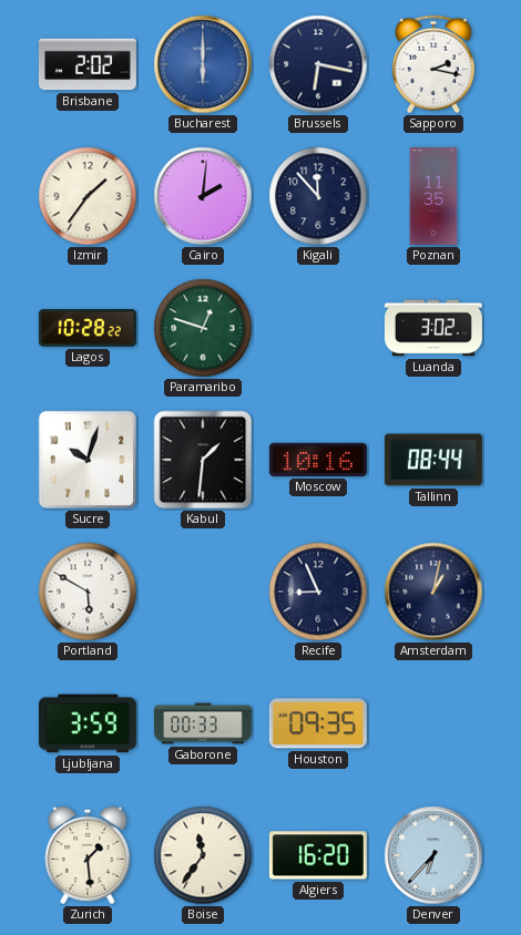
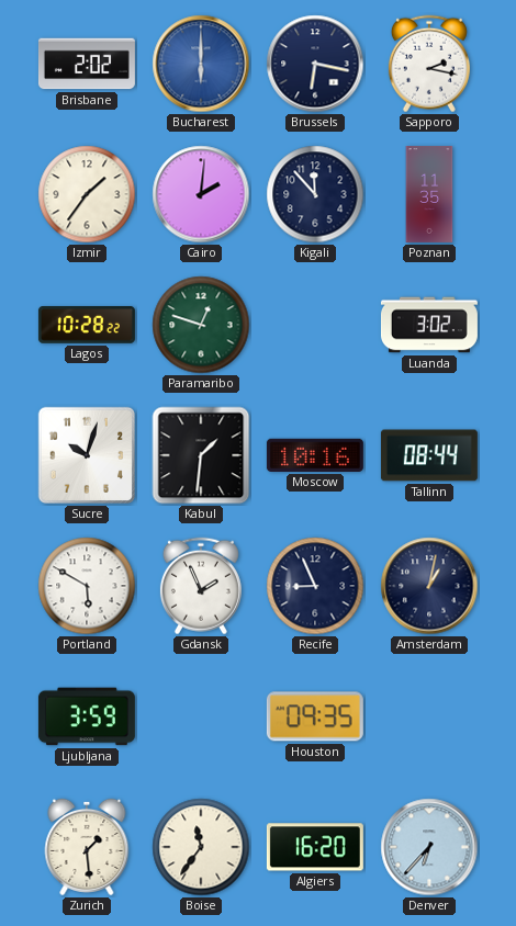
Gdansk: none -> 1:56 (201, 586)
Gaborone: 00:33 -> none (203, 723)
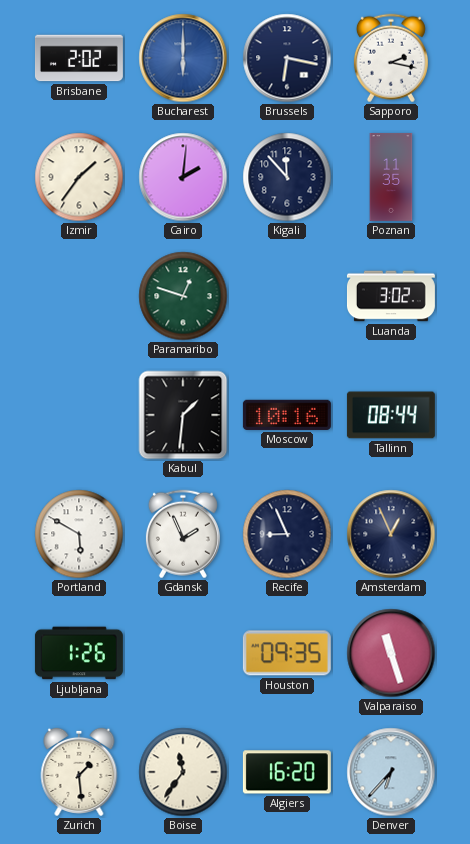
Lagos: 10:28 -> none (87, 326)
Sucre: 10:03 -> none (87, 455)
Amsterdam: 1:02 -> 12:56 (391, 534)
Ljubljana: 3:59 -> 1:26 (79, 653)
Valparaiso: none -> 11:27 (391, 653)
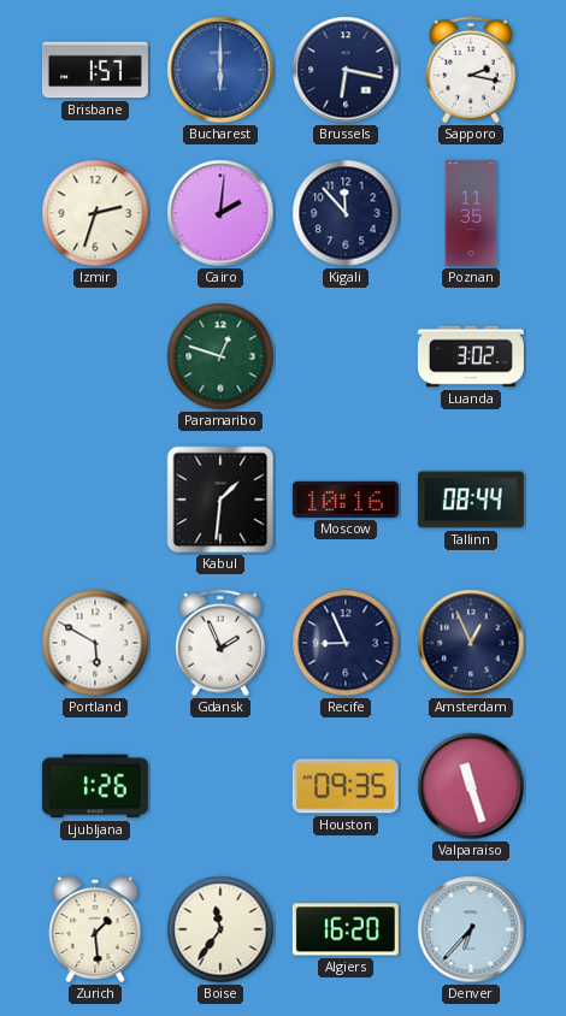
Brisbane: 2:02 -> 1:57 (95, 70)
Izmir: 1:36 -> 2:33 (95, 213)
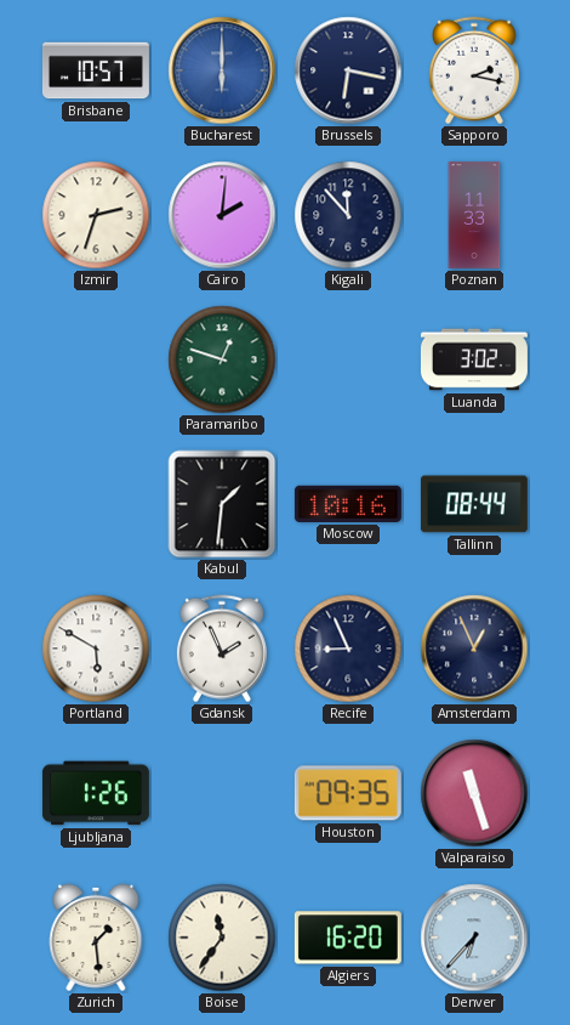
Brisbane: 1:57 -> 10:57 (96, 70)
Poznan: 11:35 -> 11:33 (474, 215)
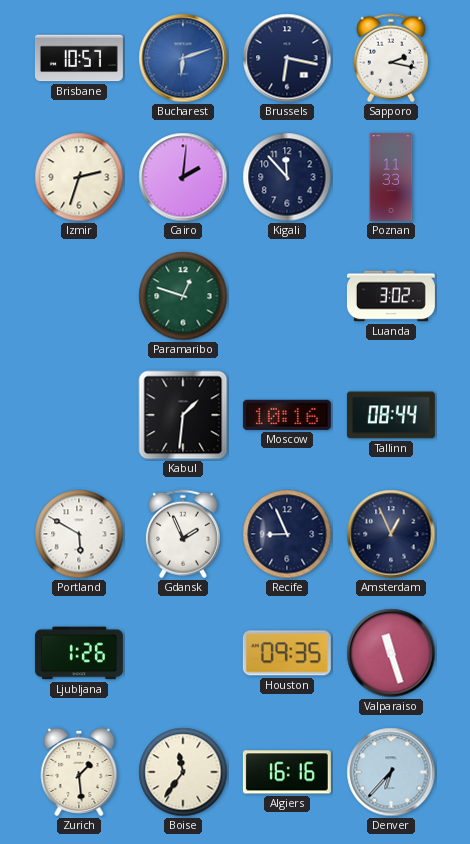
Bucharest: 6:00 -> 6:12 (183, 58)
Algiers: 16:20 -> 16:16 (287, 772)
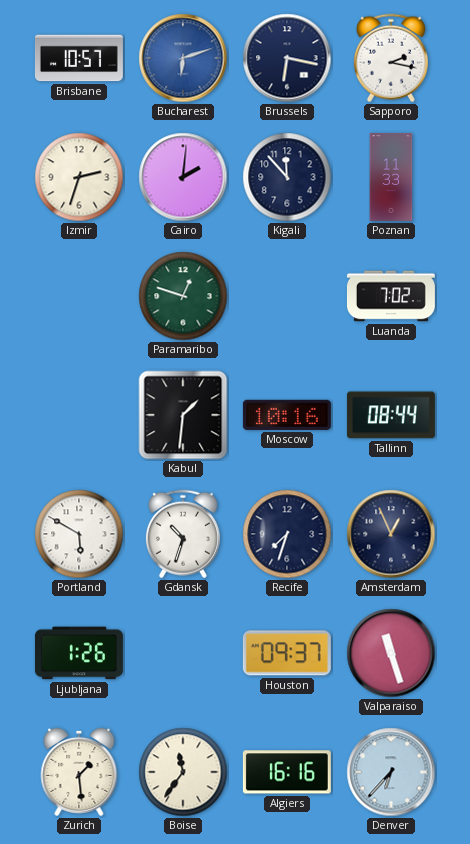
Luanda: 3:02 -> 7:02 (391, 296)
Gdansk: 1:56 -> 10:33 (183, 534)
Recife: 8:56 -> 7:33 (287, 534)
Houston: 09:35 -> 09:37 (287, 653)
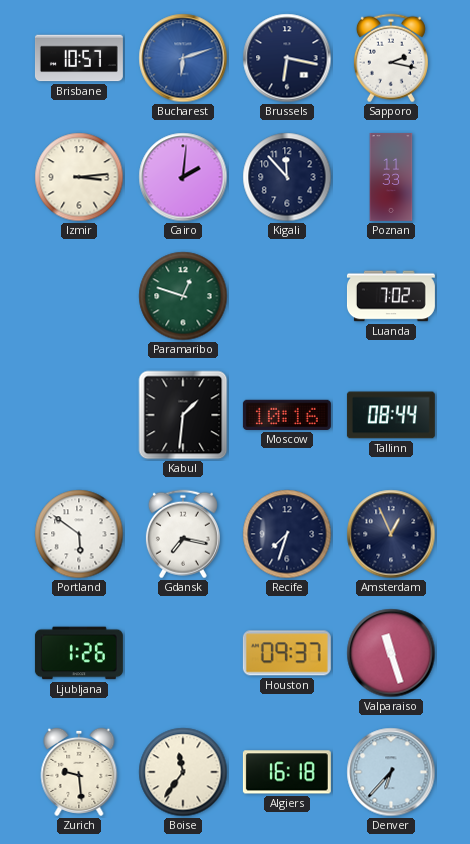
Izmir: 2:33 -> 3:14 (79, 177)
Portland: 5:50 -> 5:51 (79, 534)
Gdansk: 10:33 -> 7:17 (183, 534)
Zurich: 1:29 -> 9:29 (79, 772)
Algiers: 16:16 -> 16:18 (287, 772)
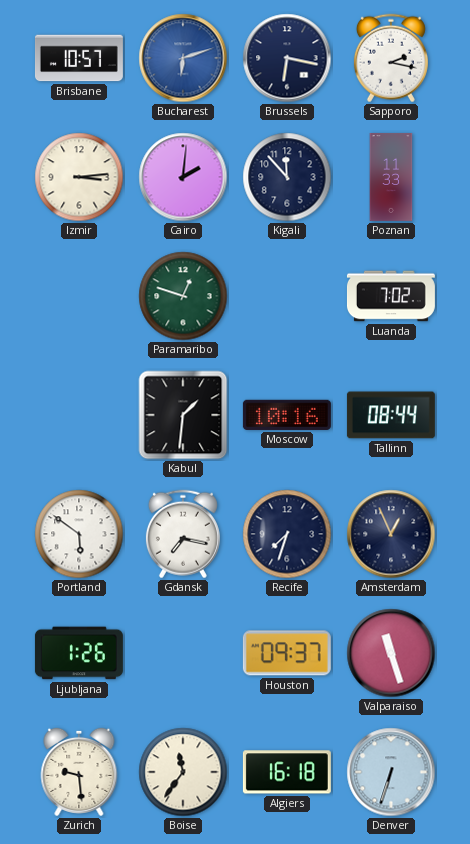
Denver: 6:37 -> 6:33 (391, 772)
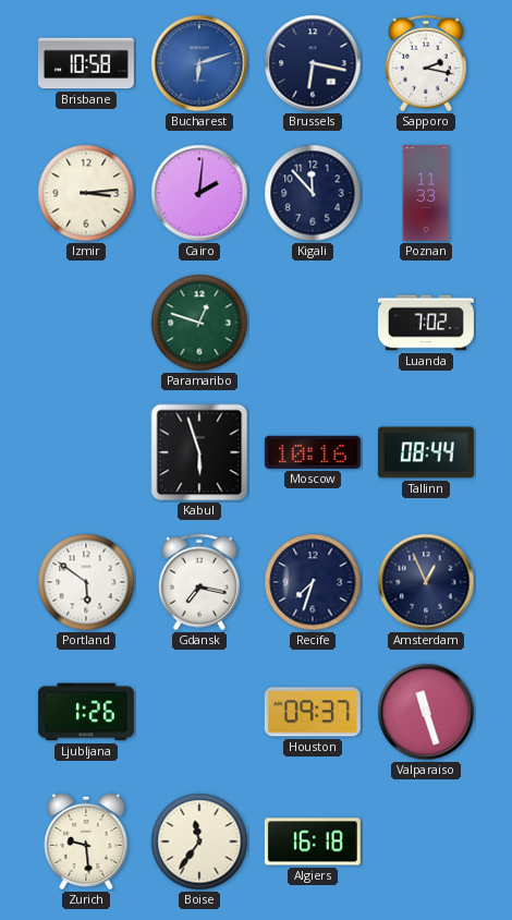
Brisbane: 10:57 -> 10:58 (86, 63)
Kabul: 1:31 -> 5:57 (199, 452)
Denver: 6:33 -> none (391, 772)
